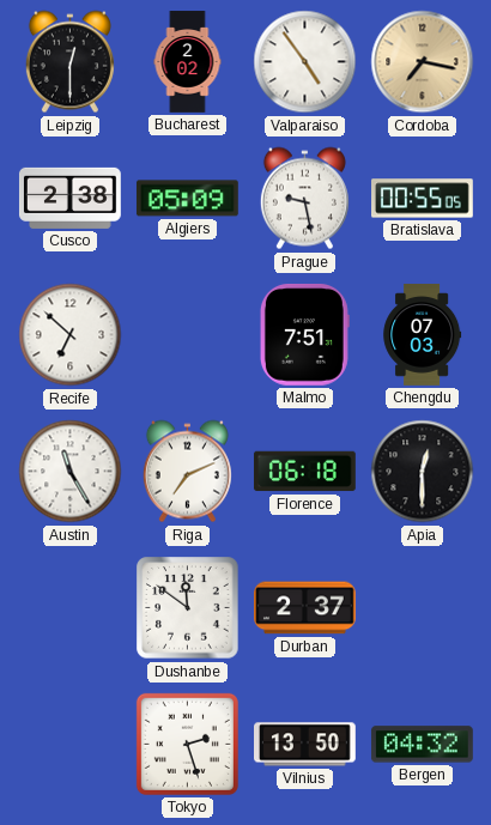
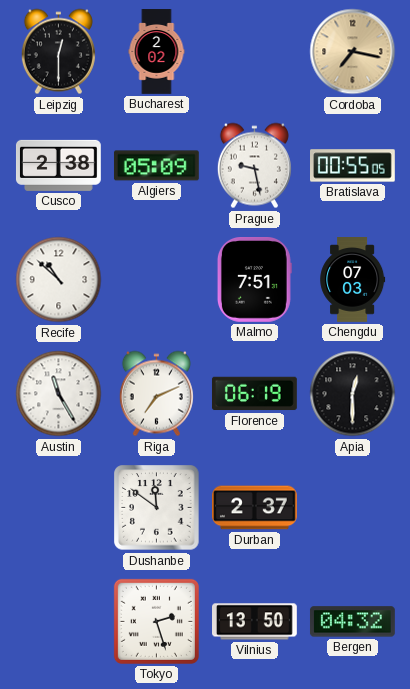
Valparaiso: 4:54 -> none (305, 62)
Recife: 6:52 -> 10:52 (59, 280)
Florence: 06:18 -> 06:19 (254, 394)
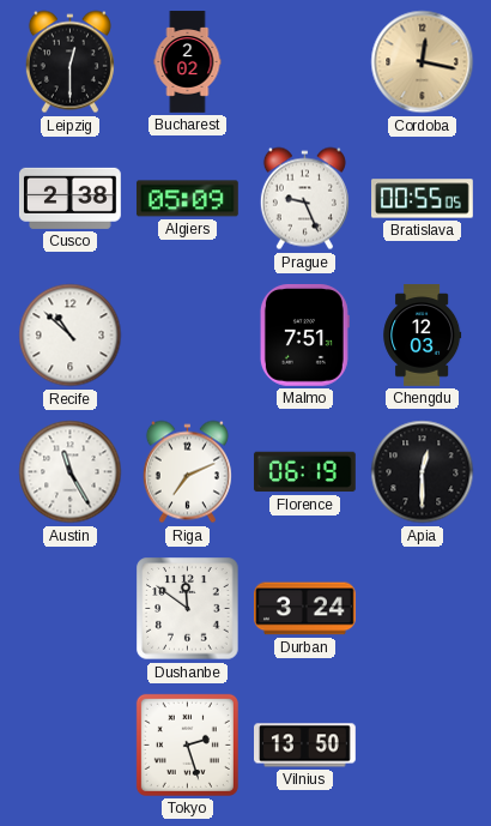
Cordoba: 7:17 -> 12:17 (423, 62)
Prague: 9:28 -> 9:26 (304, 199)
Chengdu: 07:03 -> 12:03 (423, 336)
Durban: 2:37 -> 3:24 (305, 609)
Bergen: 04:32 -> none (352, 622)
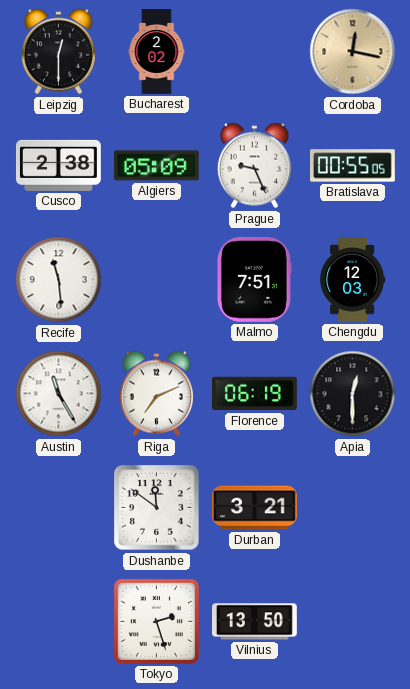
Recife: 10:52 -> 11:29 (59, 280)
Durban: 3:24 -> 3:21 (255, 508)
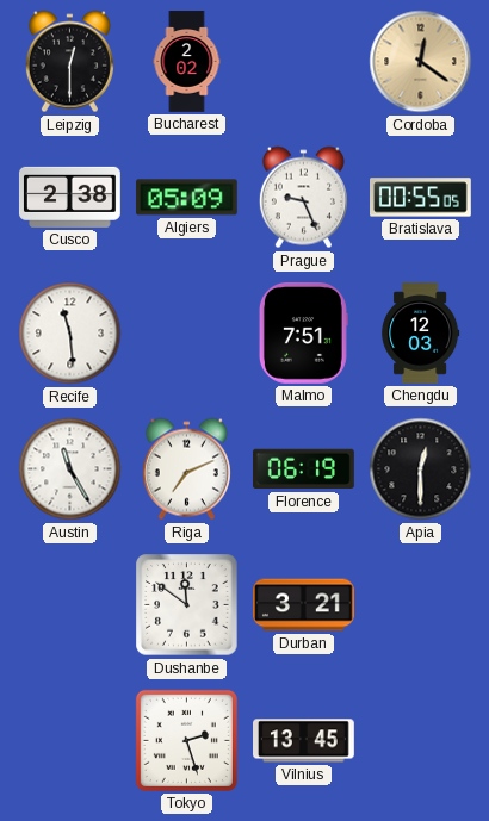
Cordoba: 12:17 -> 12:21 (421, 62)
Vilnius: 13:50 -> 13:45 (304, 741)
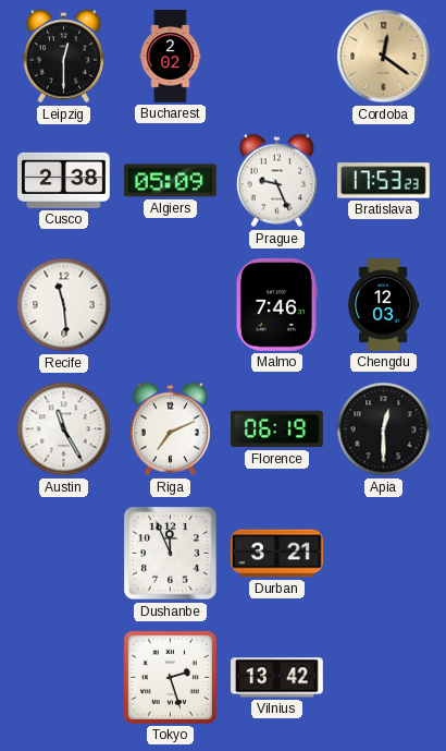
Bratislava: 00:55 -> 17:53 (384, 181)
Malmo: 7:51 -> 7:46 (276, 305)
Dushanbe: 11:51 -> 11:56 (171, 554)
Vilnius: 13:45 -> 13:42 (277, 678)
